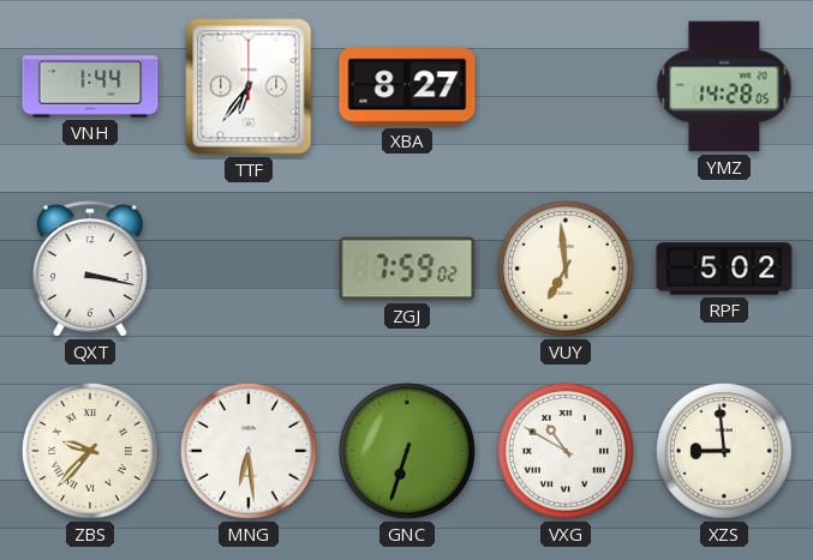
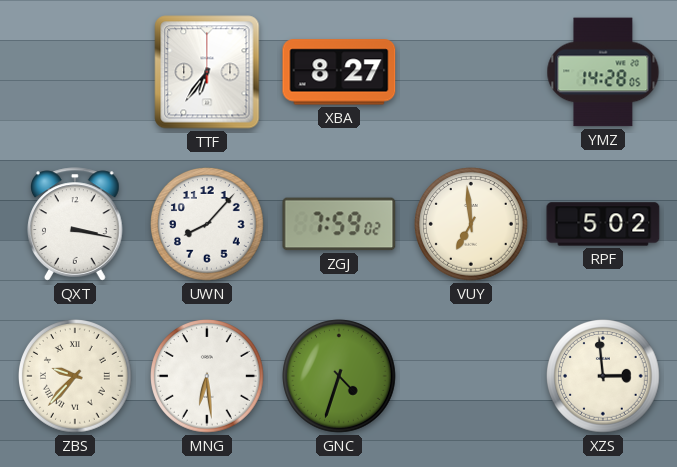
VNH: 1:44 -> none (90, 86)
UWN: none -> 8:07 (208, 225)
GNC: 6:33 -> 4:33 (340, 377)
VXG: 10:50 -> none (567, 452)
XZS: 8:59 -> 2:59 (604, 377)
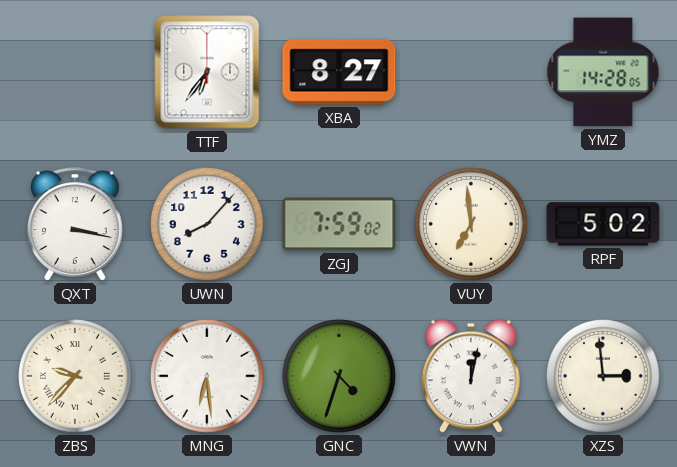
VWN: none -> 12:02 (472, 376)
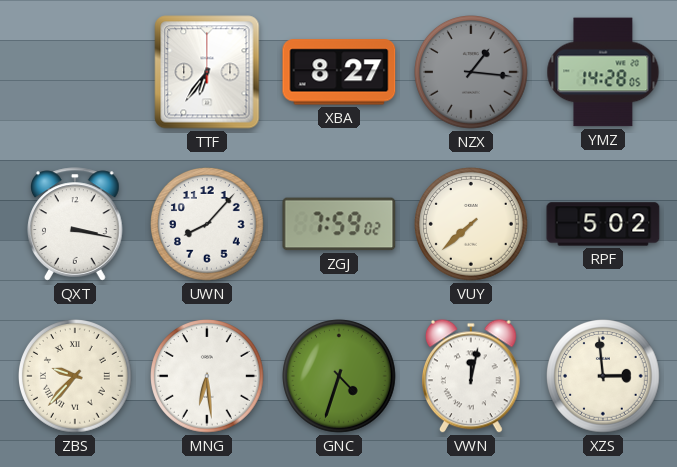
NZX: none -> 1:16 (472, 73)
VUY: 6:59 -> 7:38 (472, 225)
